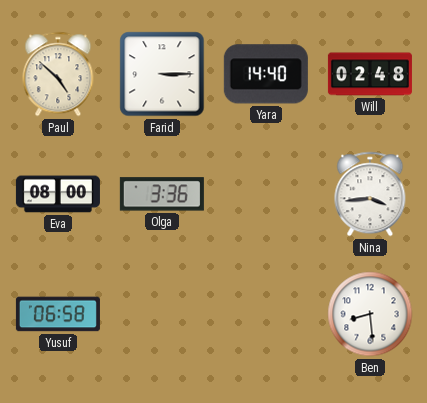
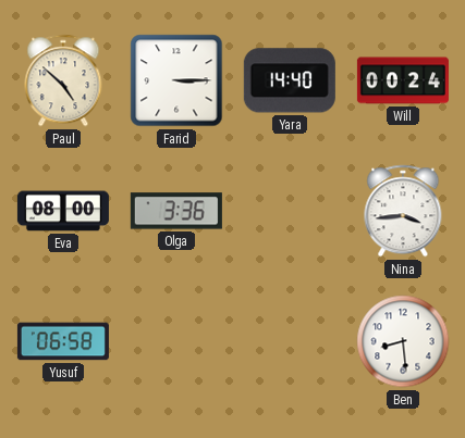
Will: 02:48 -> 00:24 (403, 80)
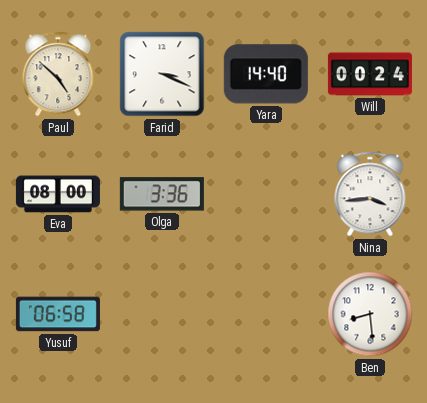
Farid: 3:15 -> 3:19 (162, 74)
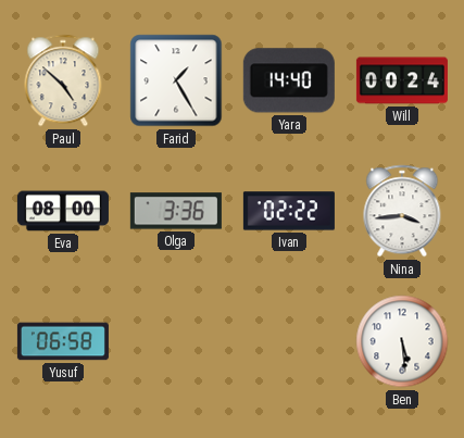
Farid: 3:19 -> 1:25 (176, 80)
Ivan: none -> 02:22 (289, 211)
Ben: 8:29 -> 5:29 (402, 341)
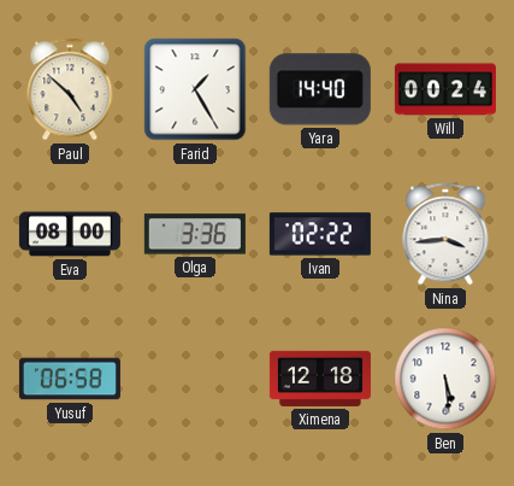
Ximena: none -> 12:18 (320, 379)
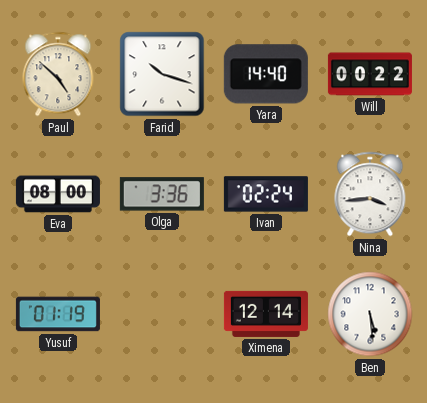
Farid: 1:25 -> 10:18 (162, 74)
Will: 00:24 -> 00:22 (370, 74)
Ivan: 02:22 -> 02:24 (266, 194)
Yusuf: 06:58 -> 01:19 (58, 314)
Ximena: 12:18 -> 12:14 (266, 314)
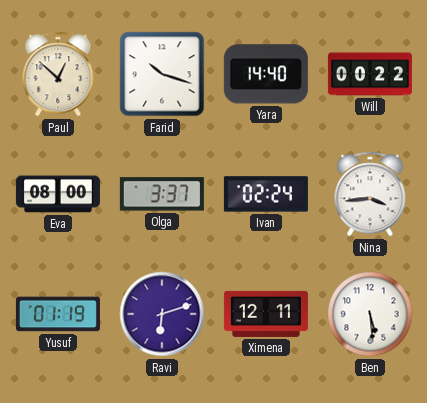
Paul: 4:52 -> 12:52 (58, 74)
Olga: 3:36 -> 3:37 (162, 194)
Ravi: none -> 6:12 (162, 314)
Ximena: 12:14 -> 12:11 (266, 314)
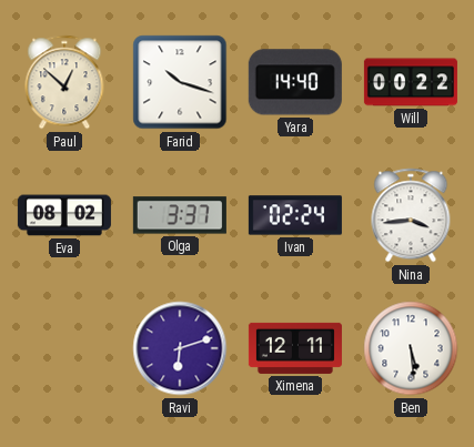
Eva: 08:00 -> 08:02 (64, 215)
Yusuf: 01:19 -> none (58, 314)
